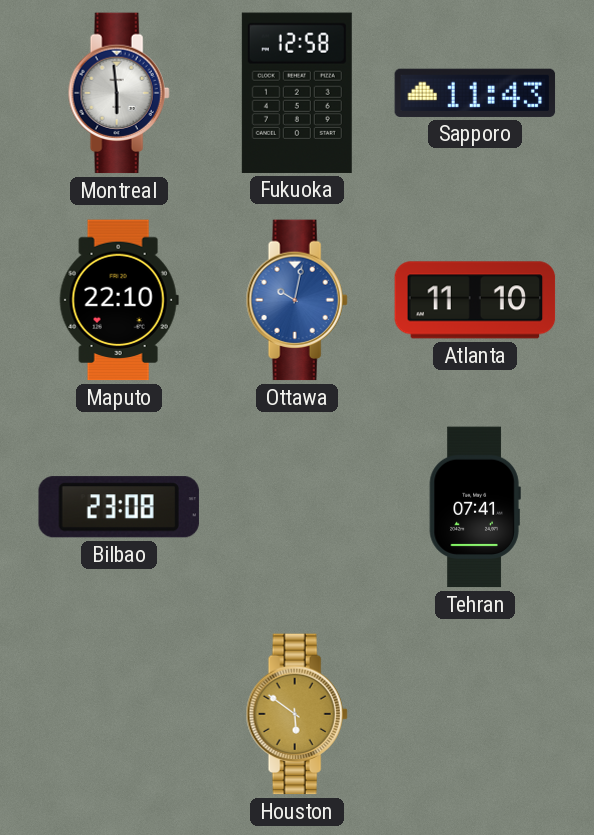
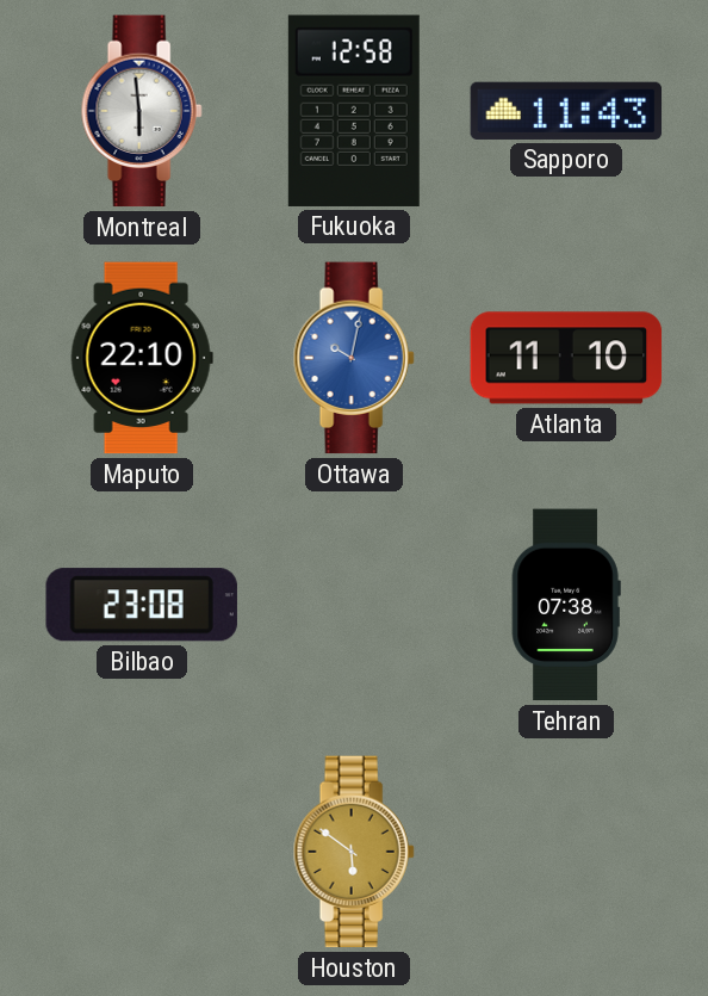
Tehran: 07:41 -> 07:38 (566, 605)
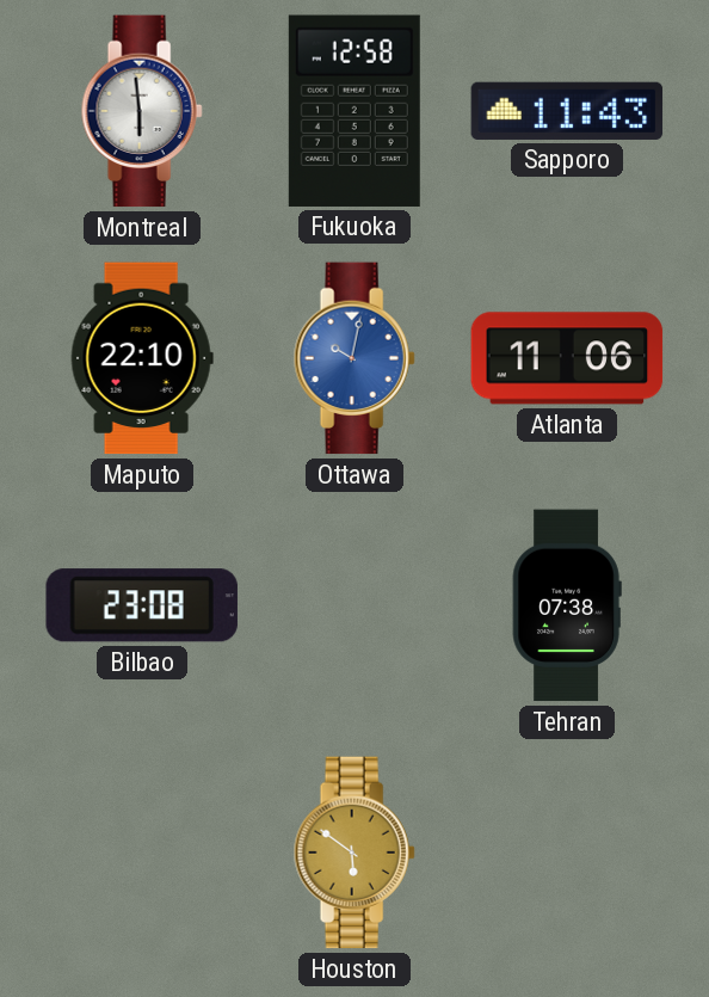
Atlanta: 11:10 -> 11:06 (567, 358)
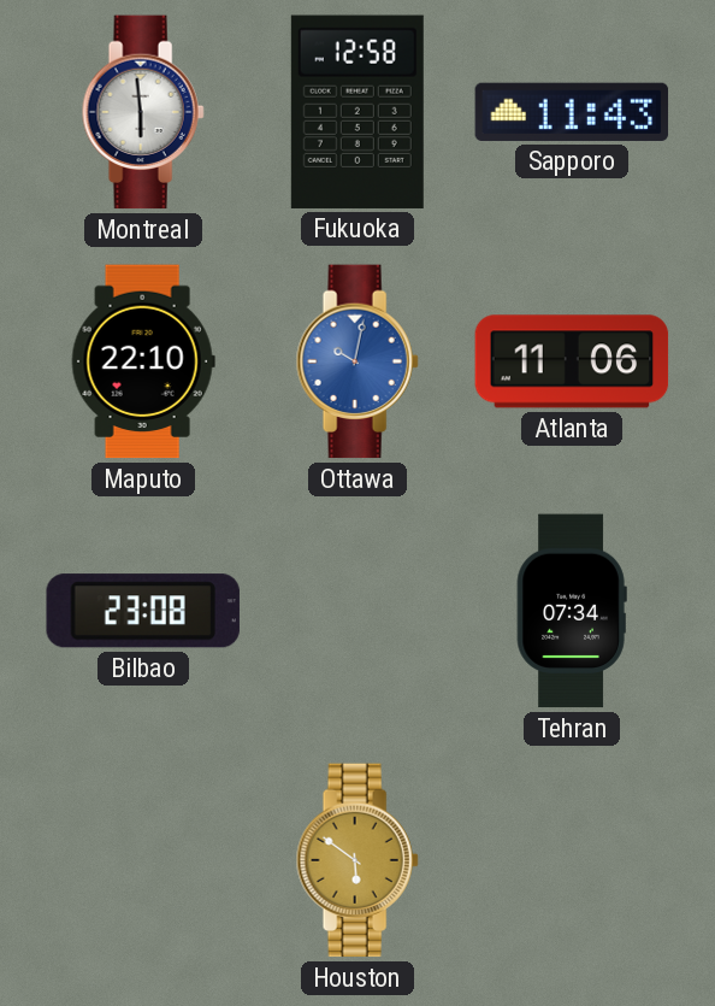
Tehran: 07:38 -> 07:34 (572, 611)
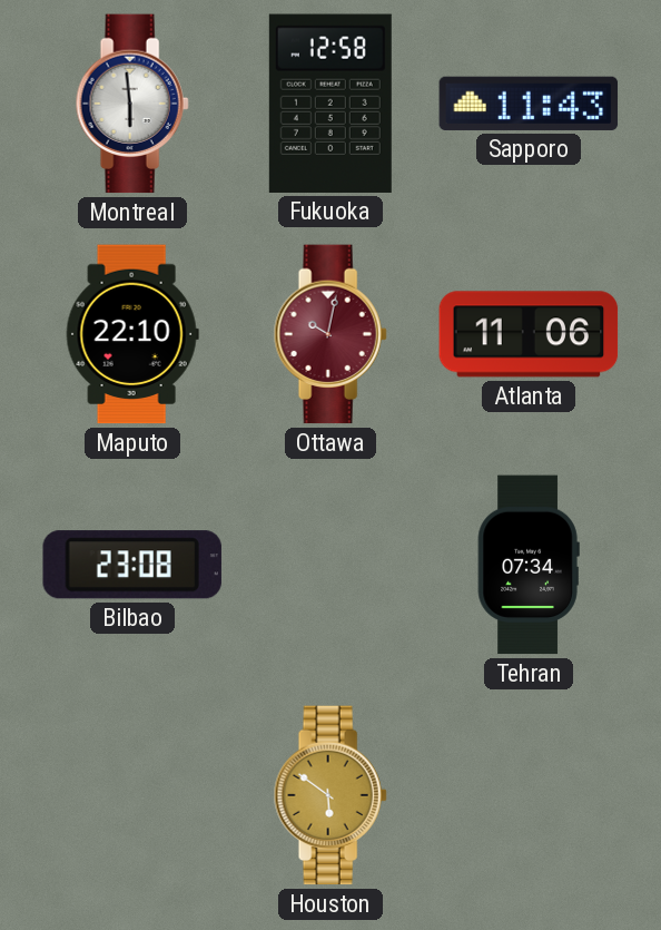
Ottawa dial: blue -> burgundy (331, 334)
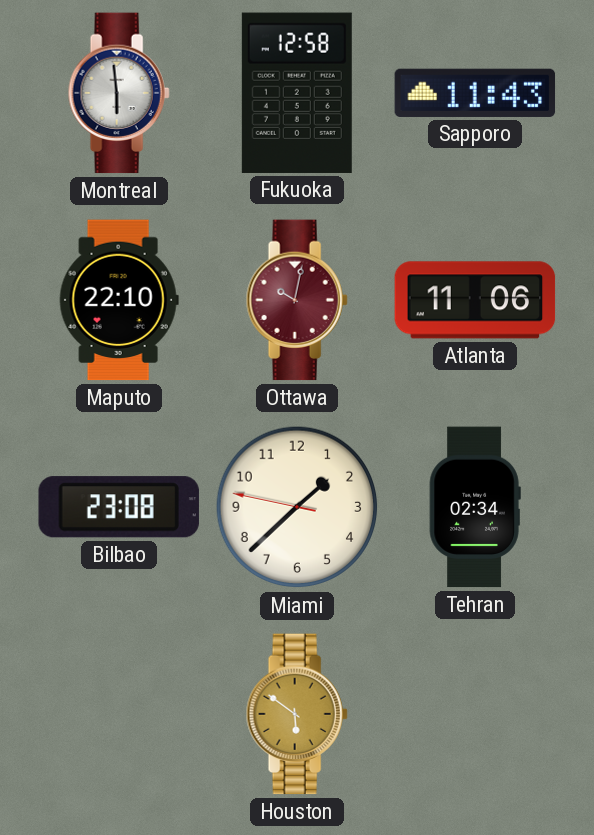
Miami: none -> 1:37 (297, 507)
Tehran: 07:34 -> 02:34 (475, 507)
